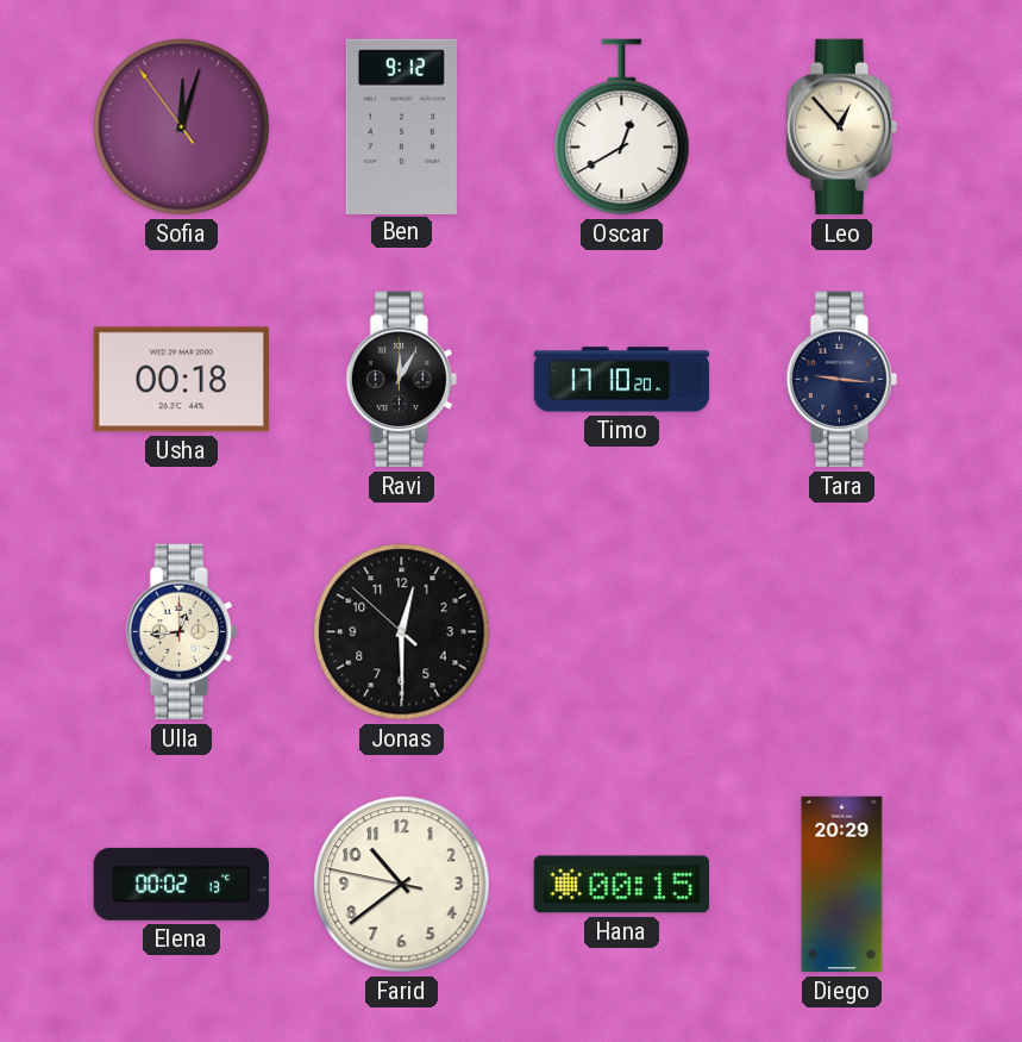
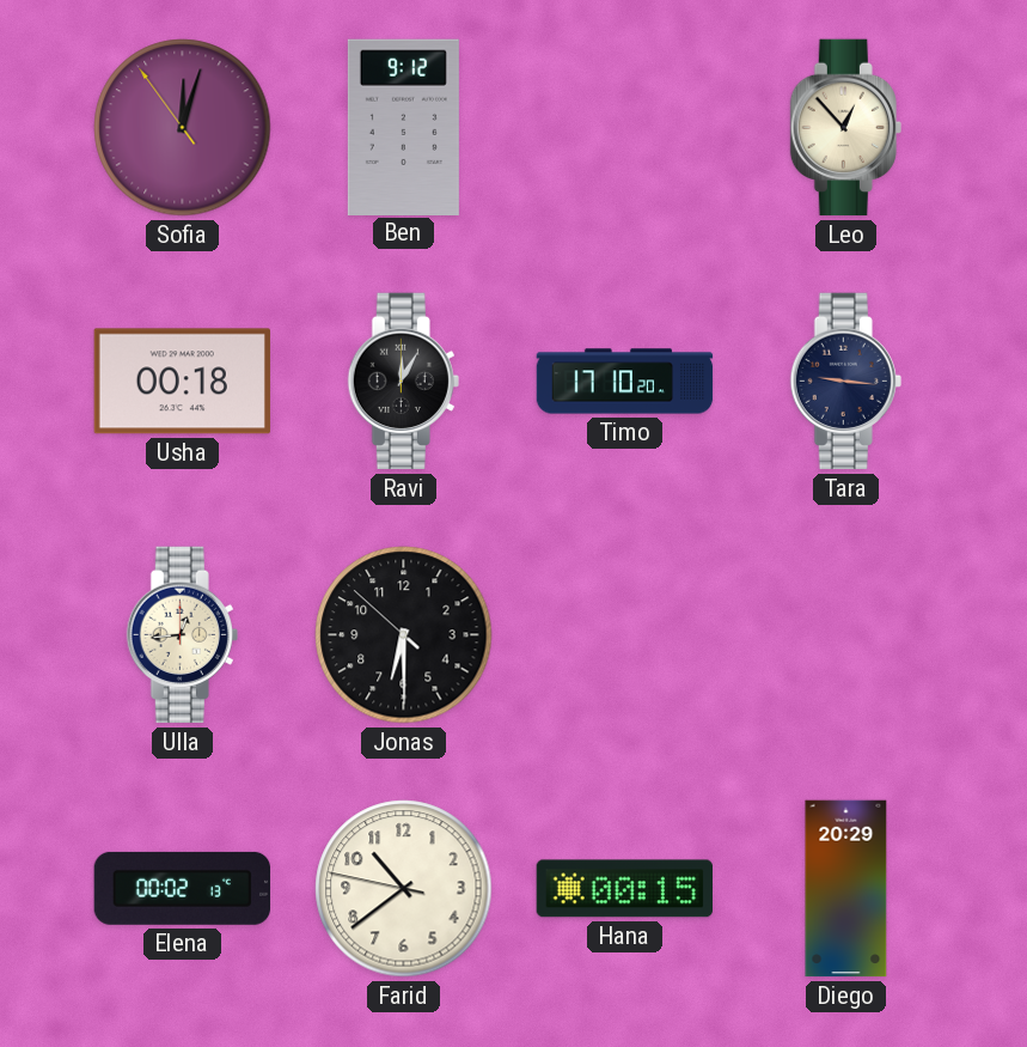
Oscar: 12:40 -> none (622, 127)
Jonas: 12:29 -> 6:29 (404, 635)
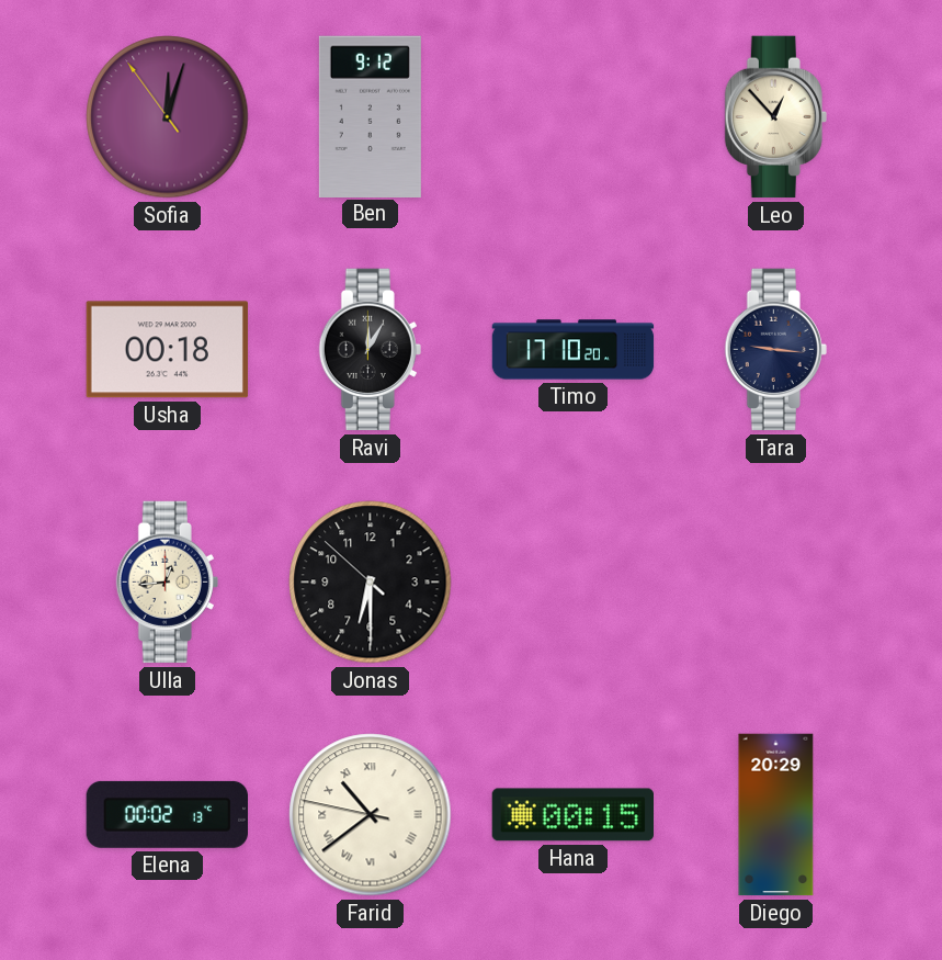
Farid numerals: Arabic -> Roman (371, 815)
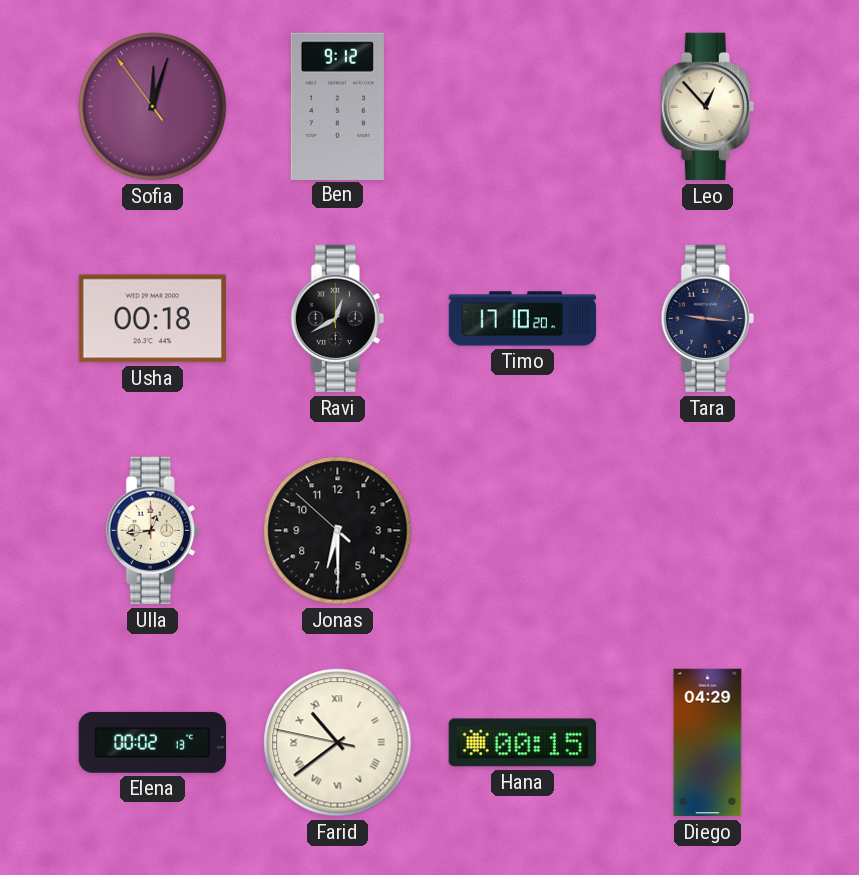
Ravi: 12:05 -> 12:40 (337, 319)
Diego: 20:29 -> 04:29 (708, 743)
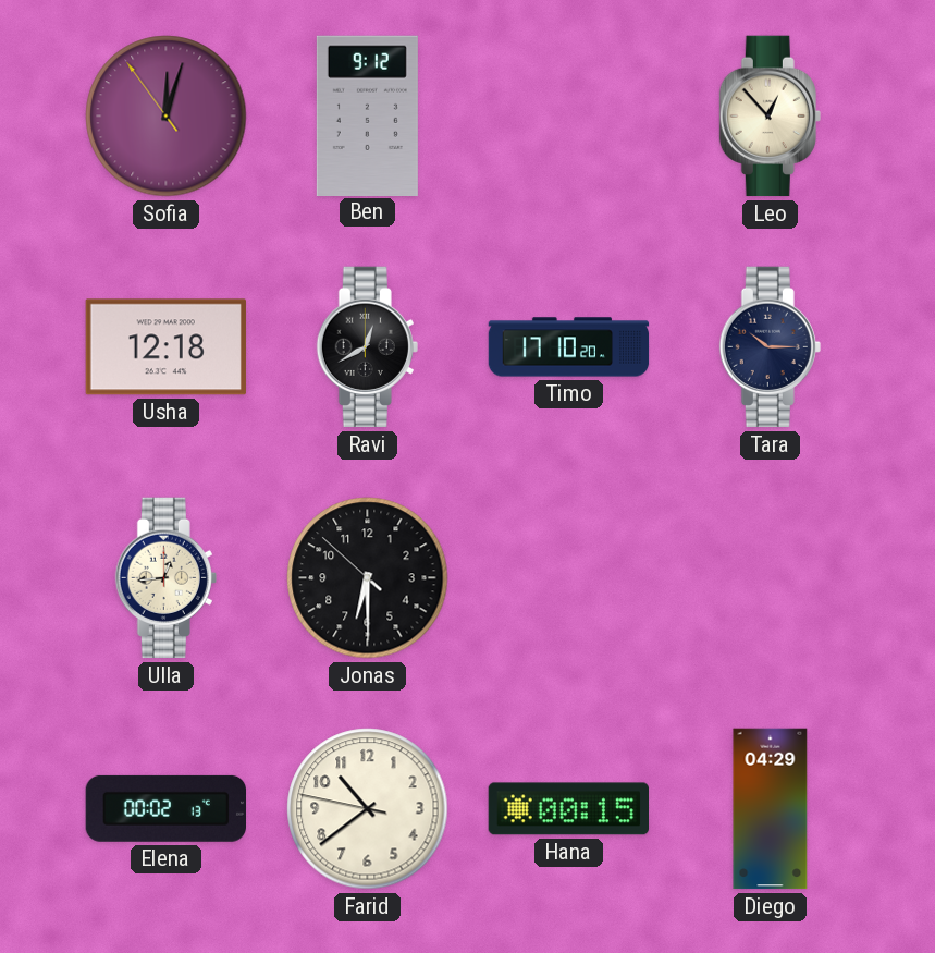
Usha: 00:18 -> 12:18 (165, 347)
Tara: 9:16 -> 10:15 (770, 347)
Farid numerals: Roman -> Arabic (368, 809)
